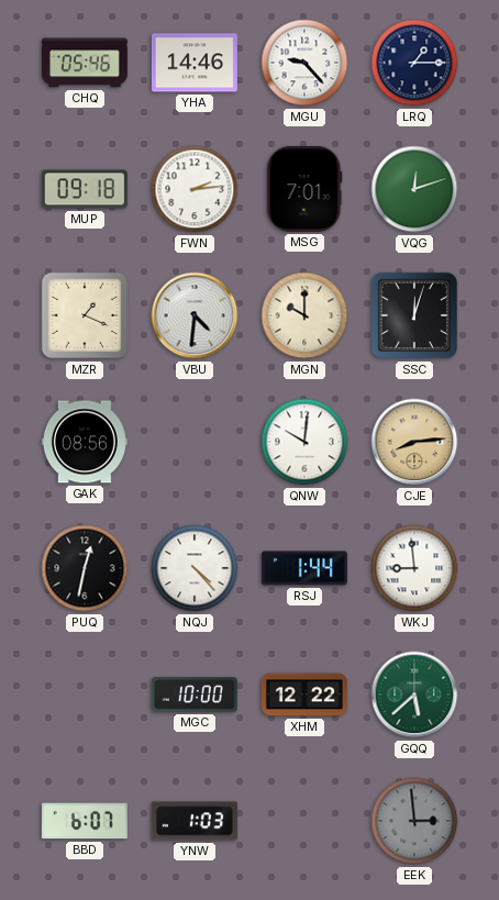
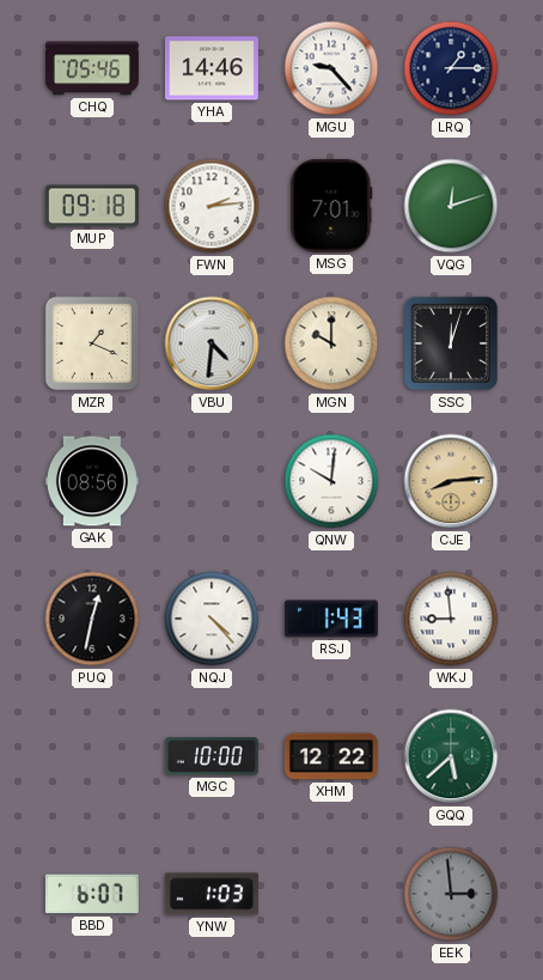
RSJ: 1:44 -> 1:43 (331, 619)
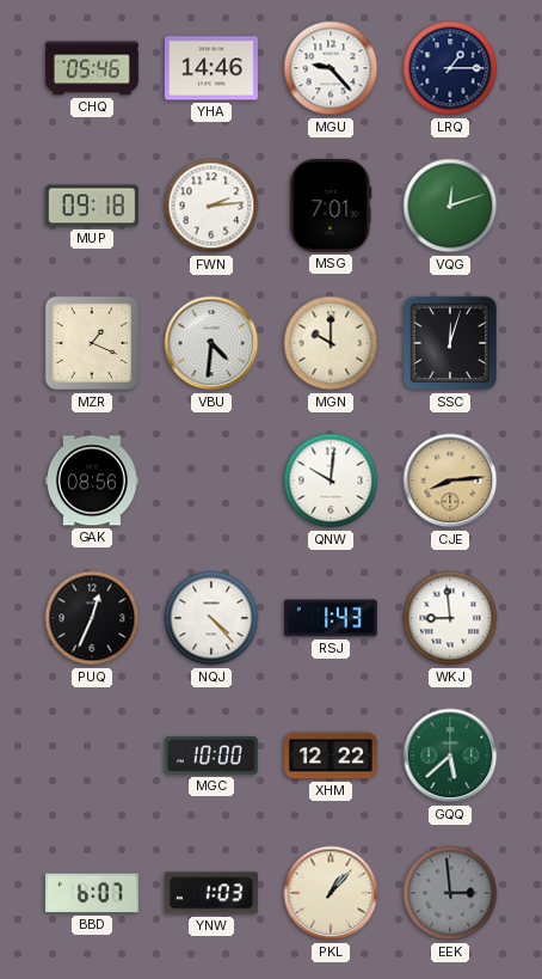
PUQ: 12:32 -> 12:34 (92, 618)
PKL: none -> 1:07 (331, 893)
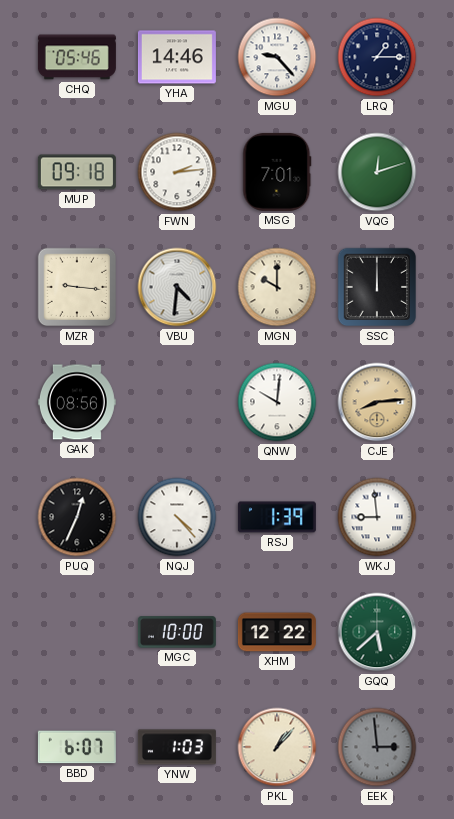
MZR: 1:19 -> 9:16 (77, 287)
SSC: 12:03 -> 12:00 (377, 287)
RSJ: 1:43 -> 1:39 (277, 517)
